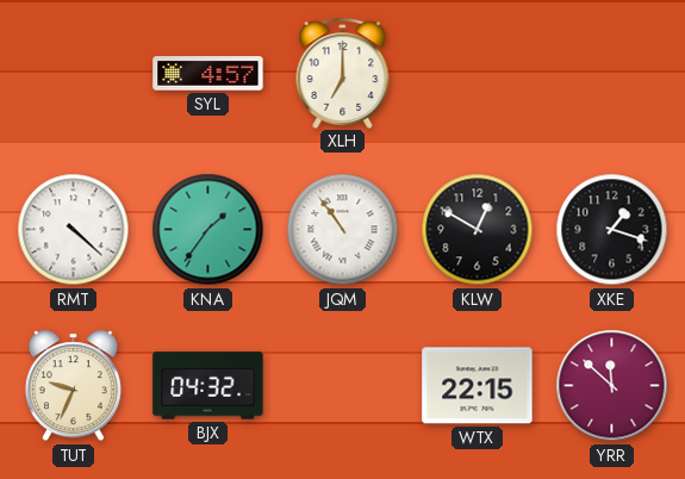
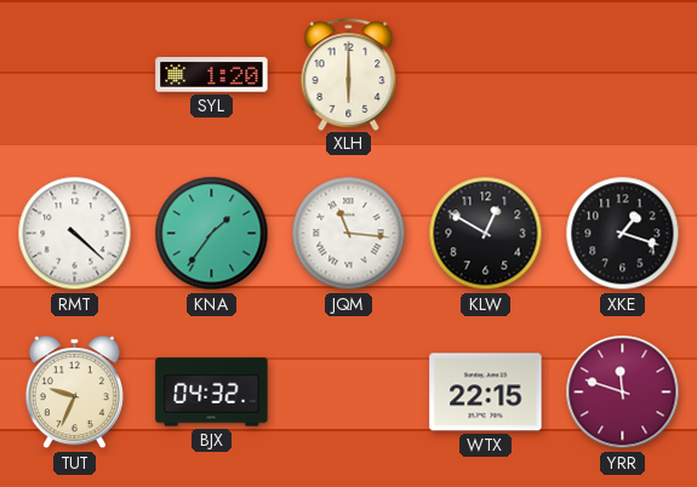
SYL: 4:57 -> 1:20 (212, 75)
XLH: 7:00 -> 6:00 (349, 74)
JQM: 10:54 -> 11:16 (349, 234)
YRR: 11:52 -> 11:48 (623, 393)
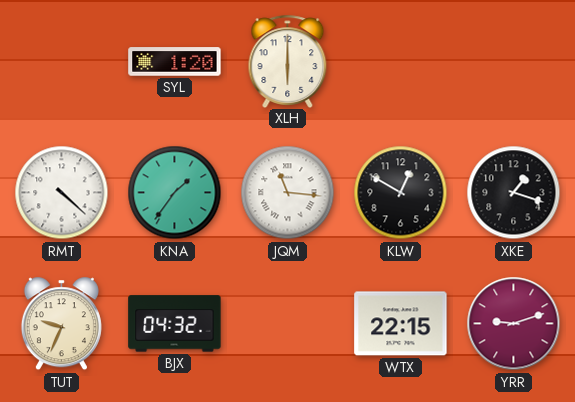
YRR: 11:48 -> 9:12 (514, 324)
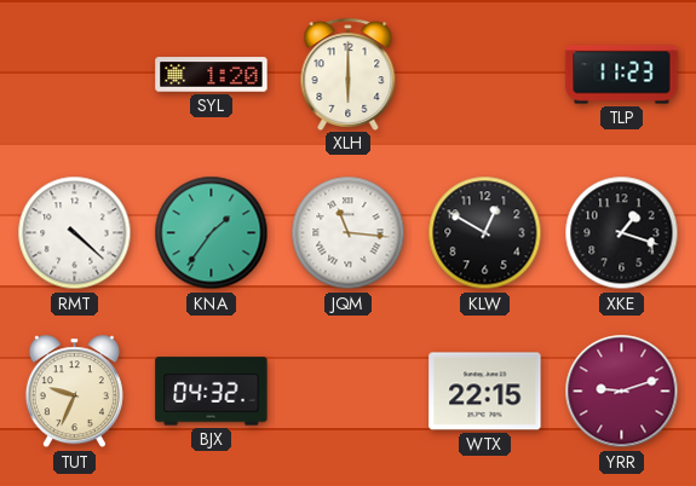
TLP: none -> 11:23 (622, 75)
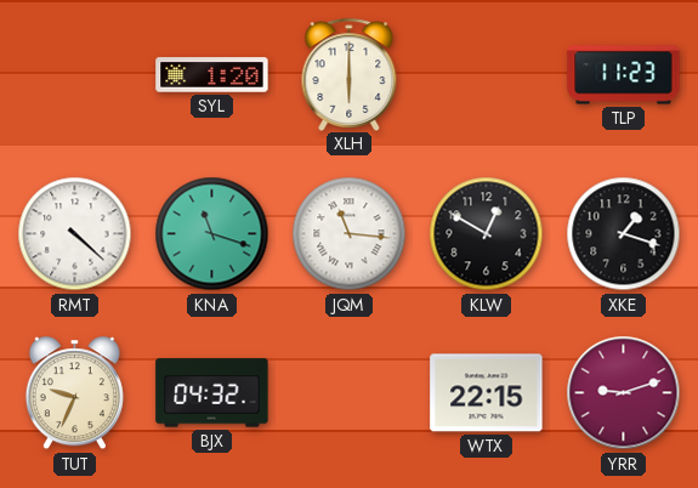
KNA: 1:36 -> 11:18 (212, 234)
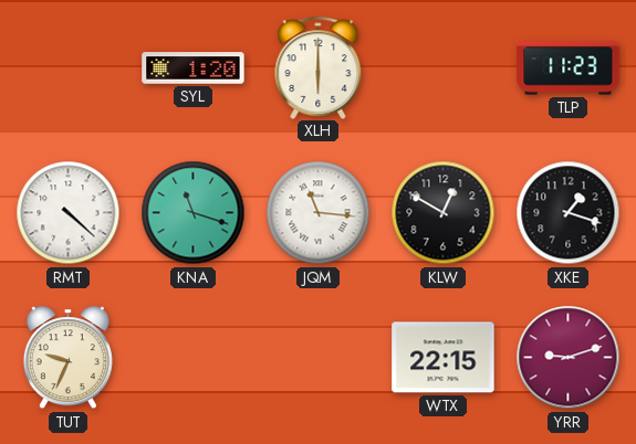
BJX: 04:32 -> none (212, 393)
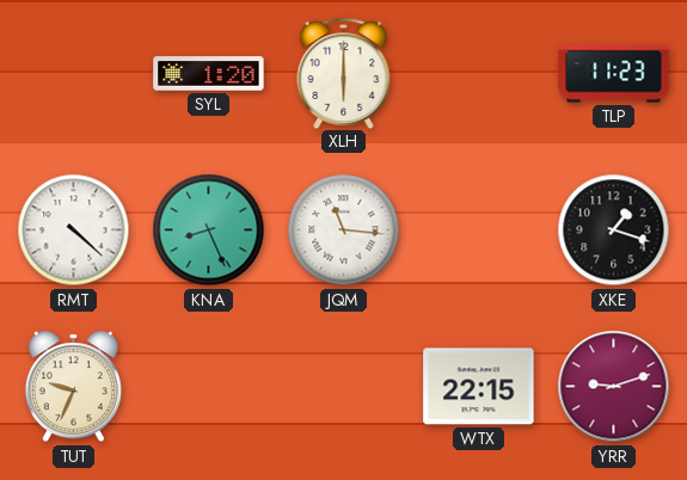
KNA: 11:18 -> 8:26 (209, 230)
KLW: 12:50 -> none (444, 213)
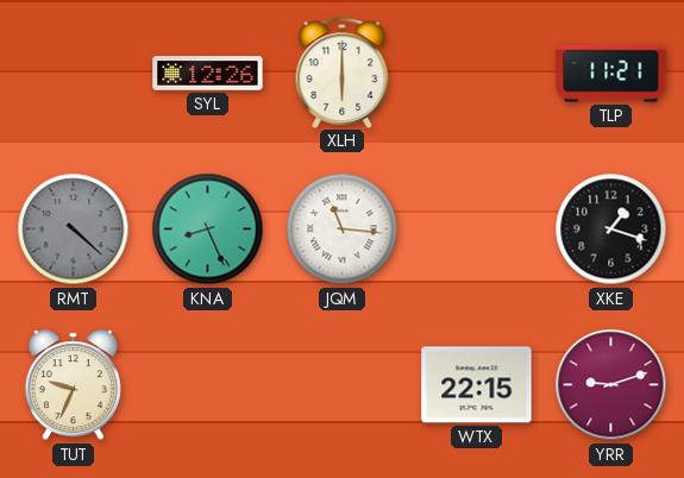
SYL: 1:20 -> 12:26 (208, 74)
TLP: 11:23 -> 11:21 (611, 74)
RMT dial: white -> grey (74, 229)
